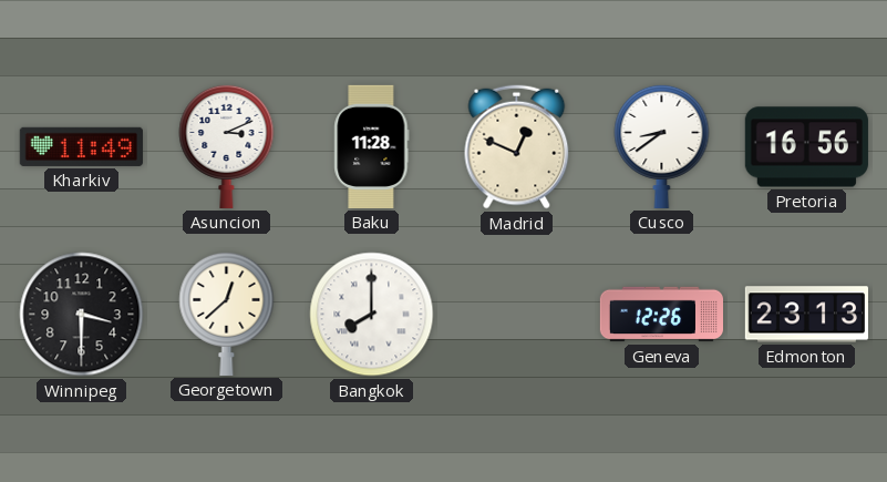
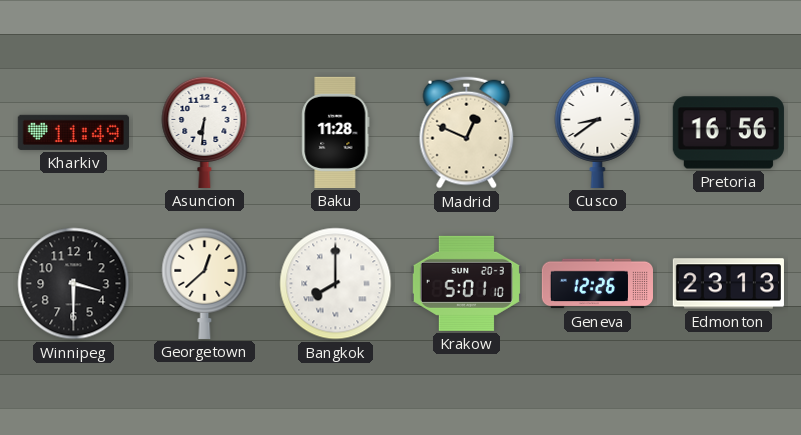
Asuncion: 3:11 -> 6:31 (205, 132)
Krakow: none -> 5:01 (466, 283)
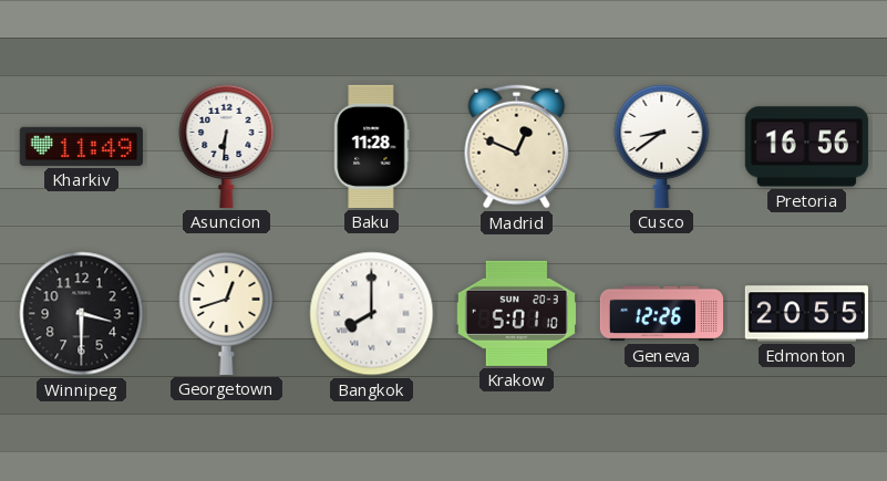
Georgetown: 12:38 -> 12:42 (227, 313)
Edmonton: 23:13 -> 20:55 (806, 314)
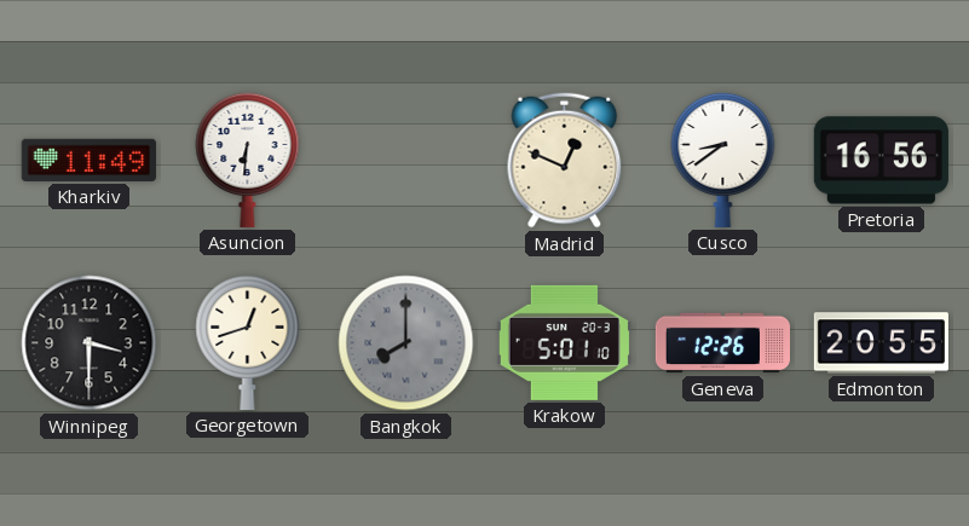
Baku: 11:28 -> none (372, 146)
Bangkok dial: white -> grey (406, 343)
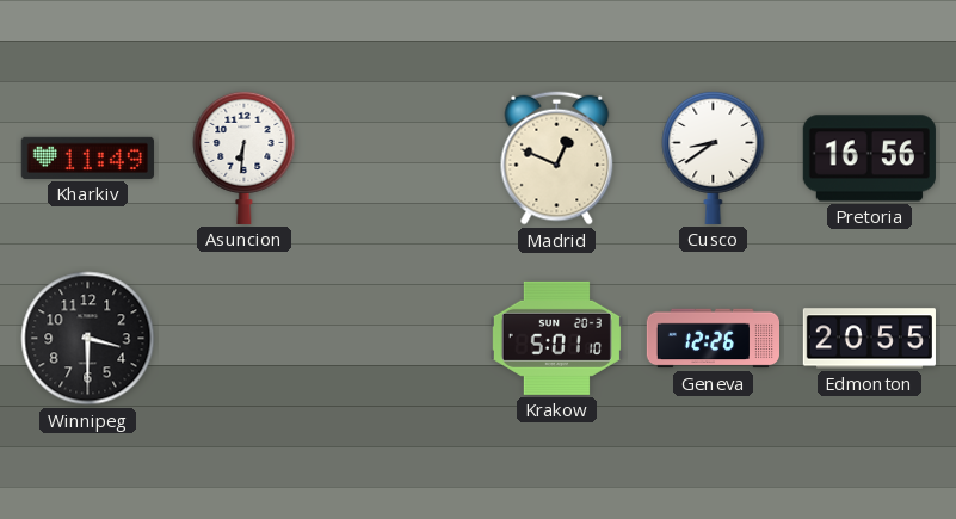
Georgetown: 12:42 -> none (248, 342)
Bangkok: 8:00 -> none (406, 343)
